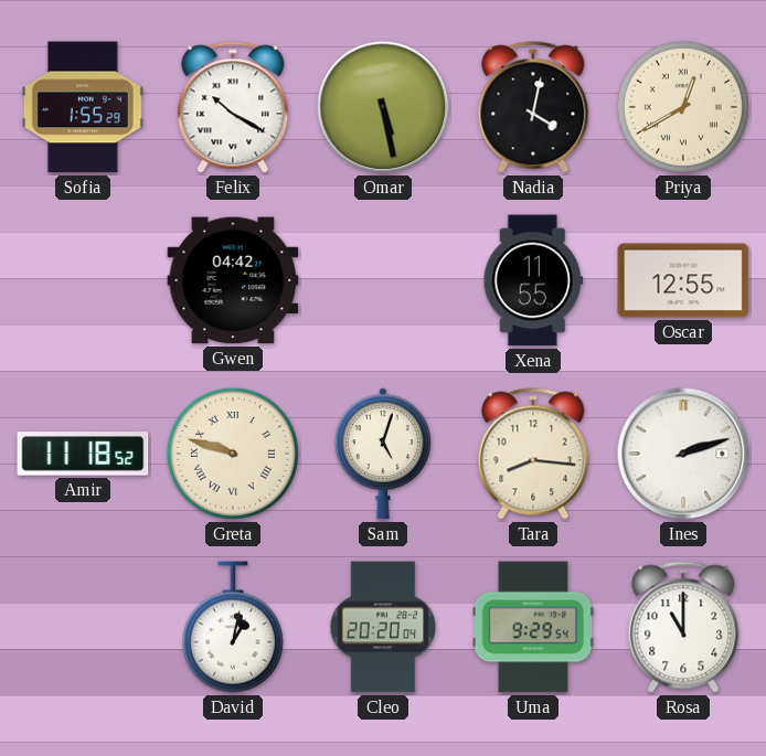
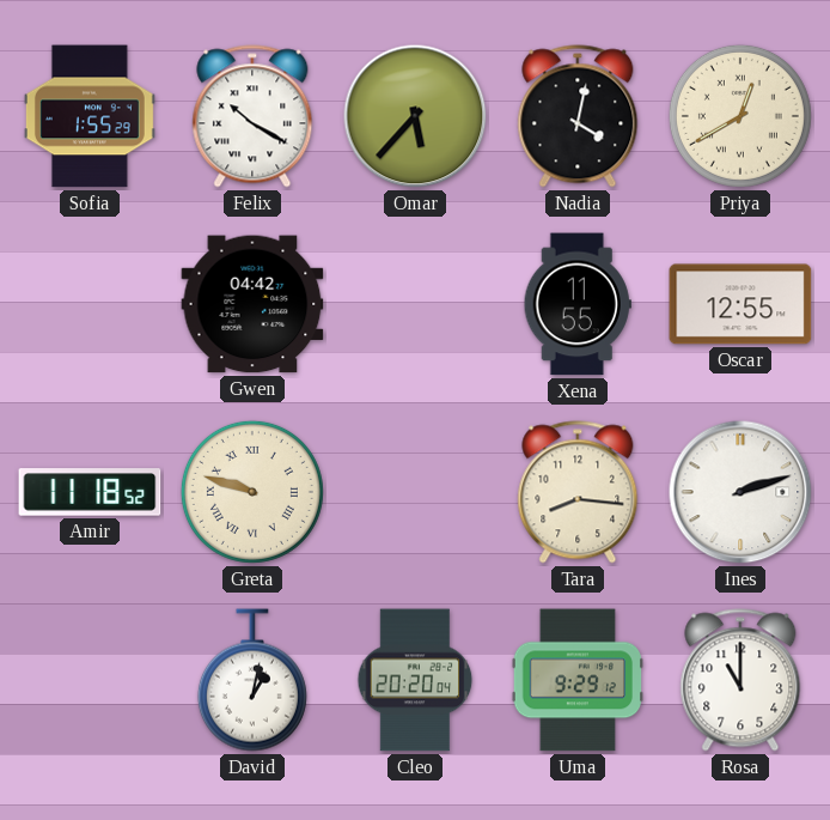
Omar: 5:28 -> 5:37 (415, 116)
Sam: 5:03 -> none (383, 454)
Uma: 9:29:54 -> 9:29:12 (576, 680)
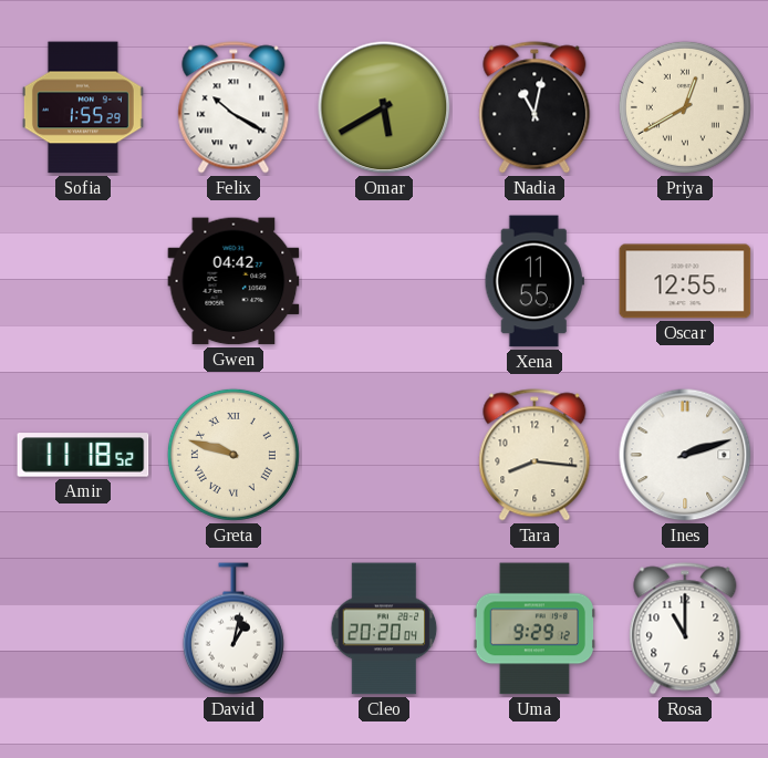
Omar: 5:37 -> 5:40 (384, 107)
Nadia: 4:02 -> 11:02 (535, 107)
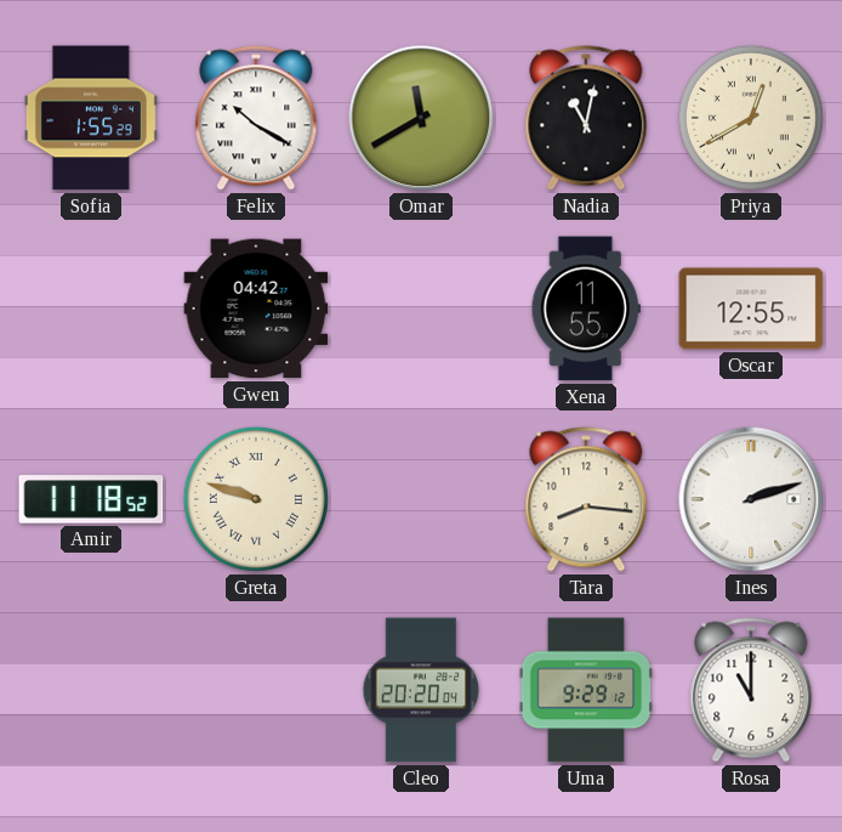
Omar: 5:40 -> 11:40 (421, 118)
David: 1:02 -> none (233, 629)
